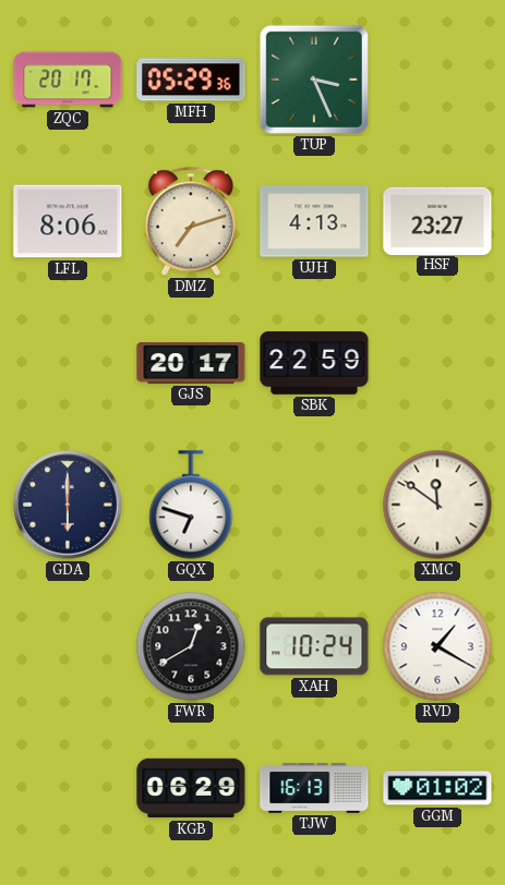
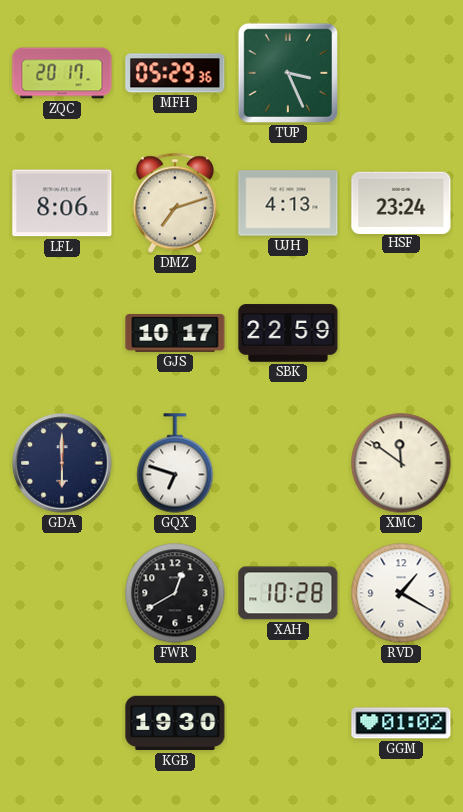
HSF: 23:27 -> 23:24 (401, 202)
GJS: 20:17 -> 10:17 (175, 334)
XAH: 10:24 -> 10:28 (288, 593)
KGB: 06:29 -> 19:30 (175, 723)
TJW: 16:13 -> none (314, 788)
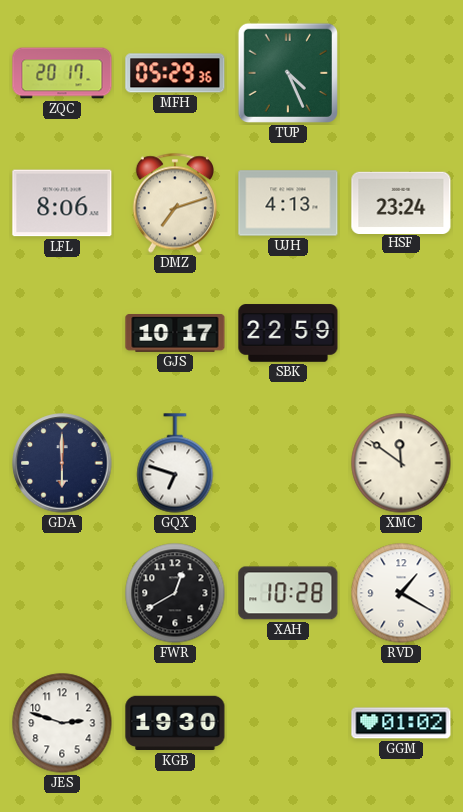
TUP: 3:26 -> 4:26 (288, 73)
JES: none -> 2:48 (62, 723)
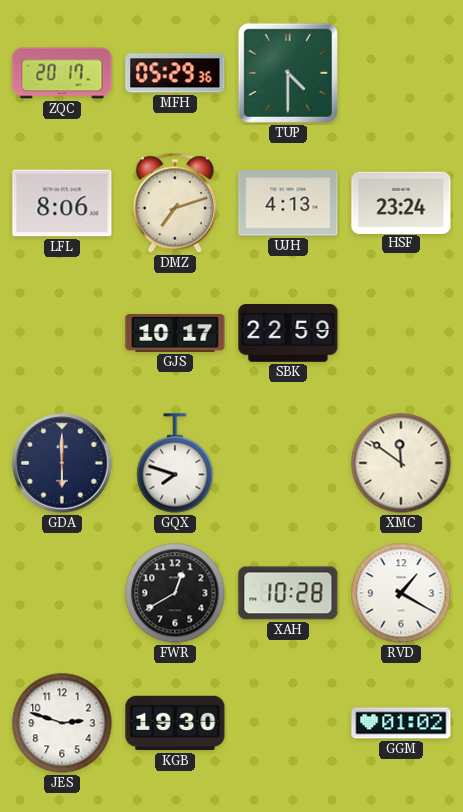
TUP: 4:26 -> 4:30 (288, 73)
GQX: 6:48 -> 7:48 (175, 463)
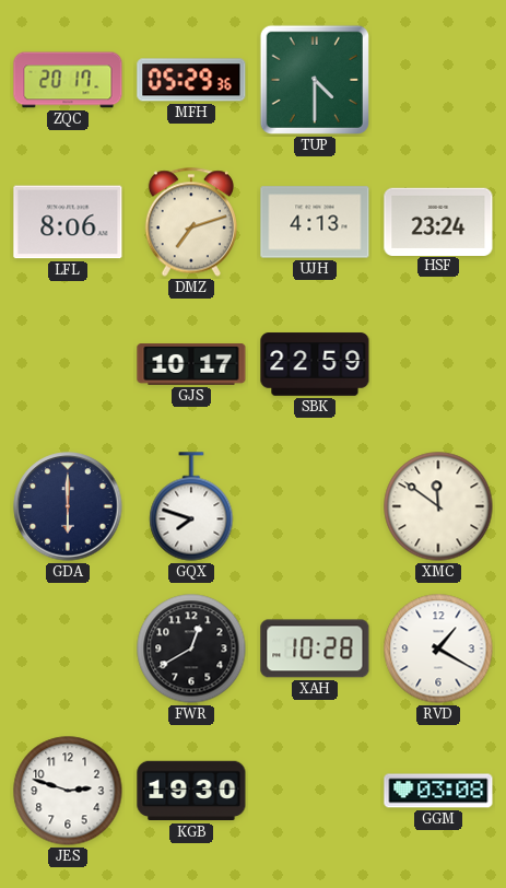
GGM: 01:02 -> 03:08 (438, 791)
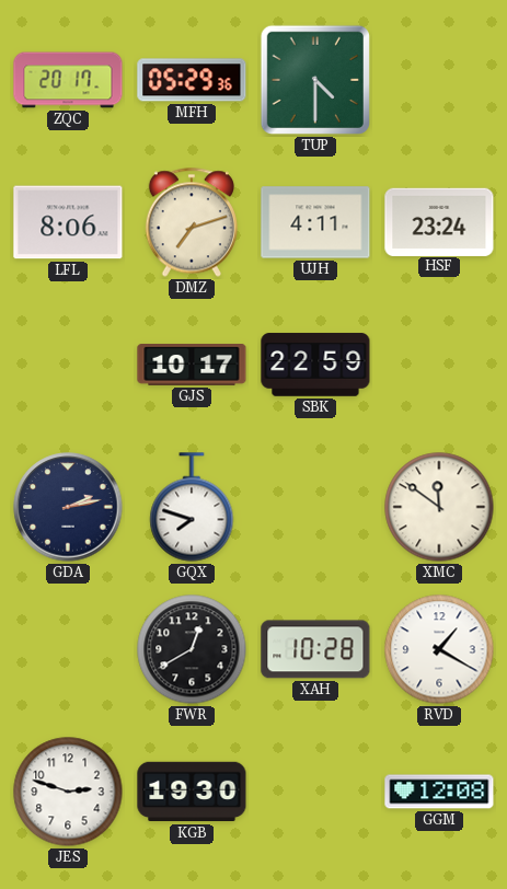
UJH: 4:13 -> 4:11 (315, 222)
GDA: 6:00 -> 2:13 (68, 507)
GGM: 03:08 -> 12:08 (439, 792)
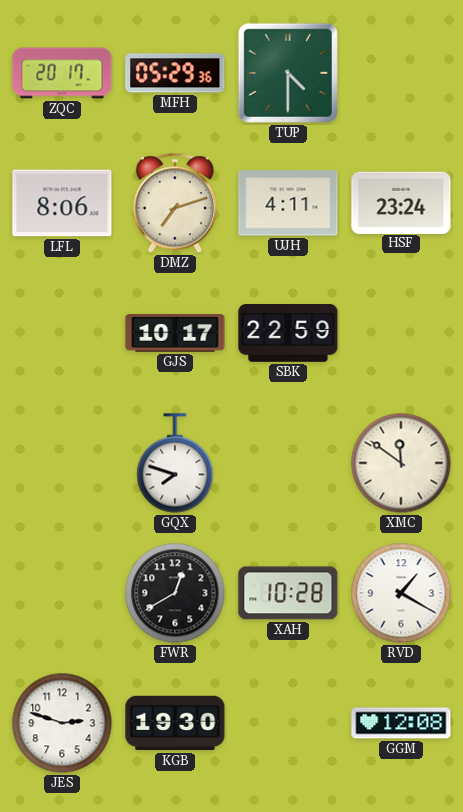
GDA: 2:13 -> none (68, 507)
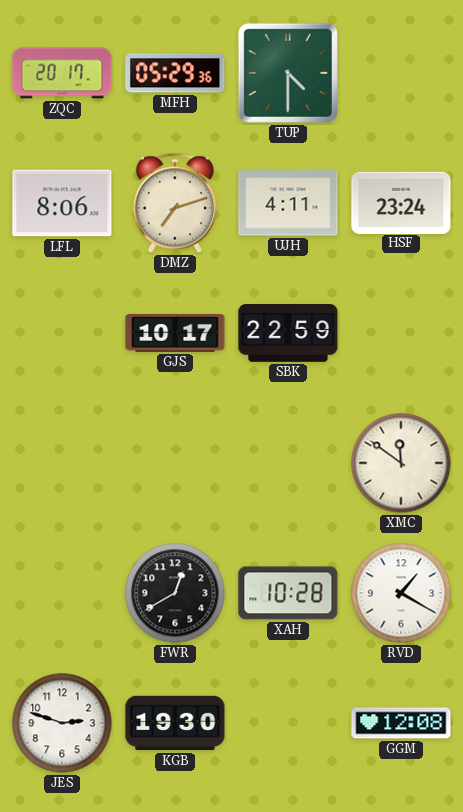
GQX: 7:48 -> none (175, 463)
